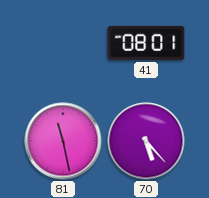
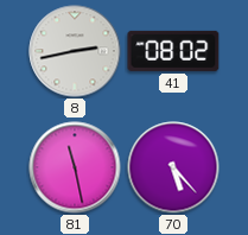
8: none -> 2:43 (75, 51)
41: 08:01 -> 08:02 (173, 51)
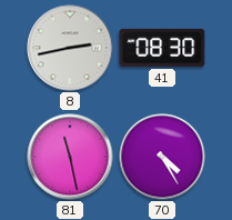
41: 08:02 -> 08:30 (162, 48)
70: 5:23 -> 4:25 (162, 157)
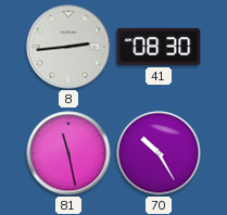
8: 2:43 -> 2:44 (68, 47)
70: 4:25 -> 10:25 (159, 153)
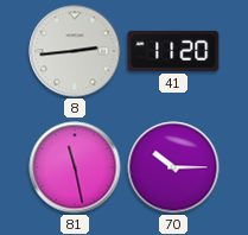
41: 08:30 -> 11:20 (173, 51)
70: 10:25 -> 10:15 (173, 167)
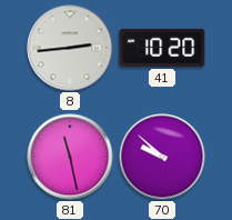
41: 11:20 -> 10:20 (162, 48)
70: 10:15 -> 9:52 (162, 157)
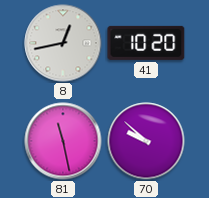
8: 2:44 -> 12:43 (63, 43)
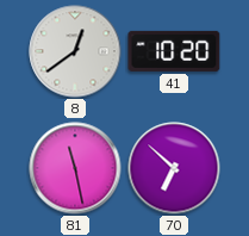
8: 12:43 -> 12:39 (75, 51)
70: 9:52 -> 6:52 (174, 168)
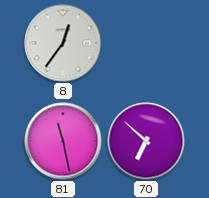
8: 12:39 -> 12:36 (63, 43)
41: 10:20 -> none (174, 51)
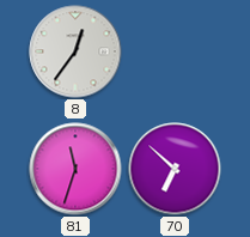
81: 11:28 -> 11:33 (75, 169)
